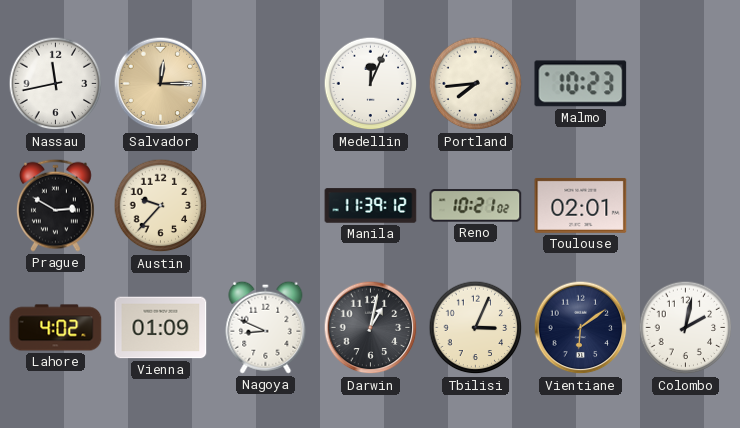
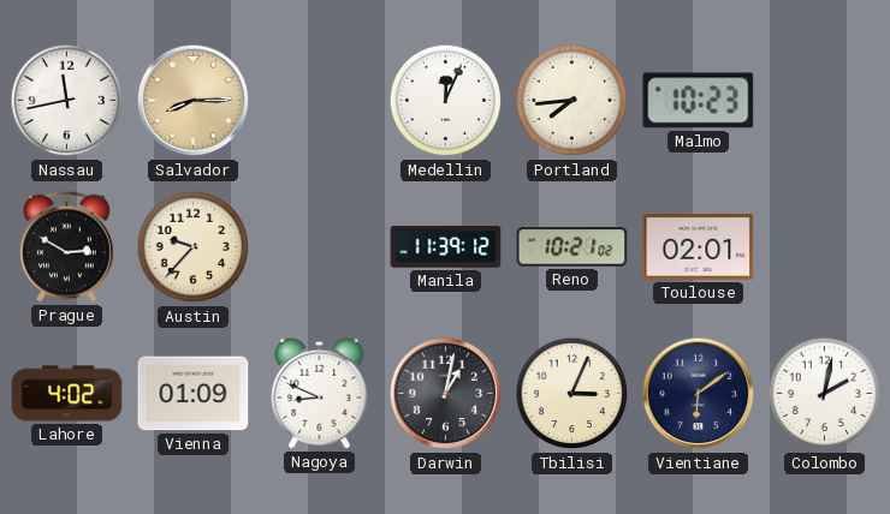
Salvador: 12:15 -> 8:15 (194, 101)
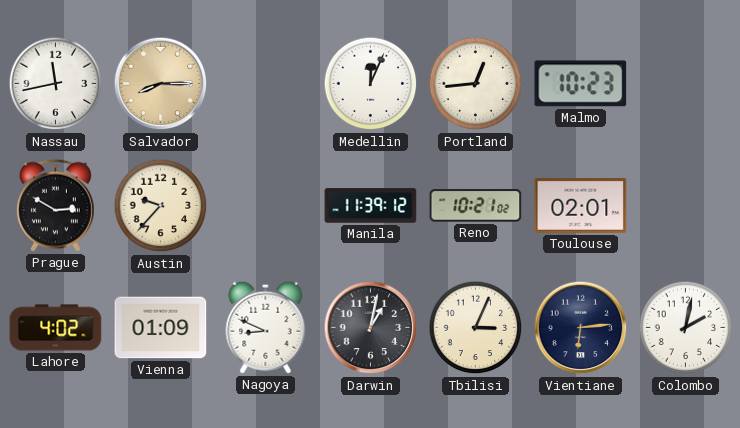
Portland: 7:44 -> 12:44 (476, 84)
Vientiane: 6:09 -> 6:14 (581, 328)
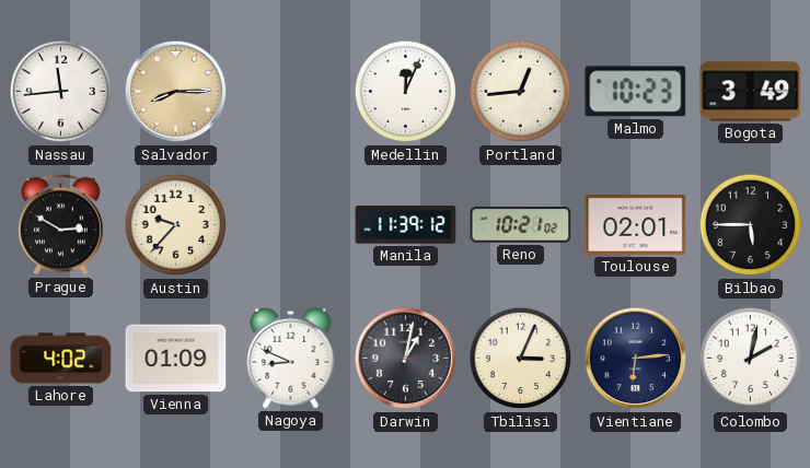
Nassau: 11:43 -> 11:44 (61, 92)
Bogota: none -> 3:49 (751, 92)
Bilbao: none -> 5:45 (751, 225)
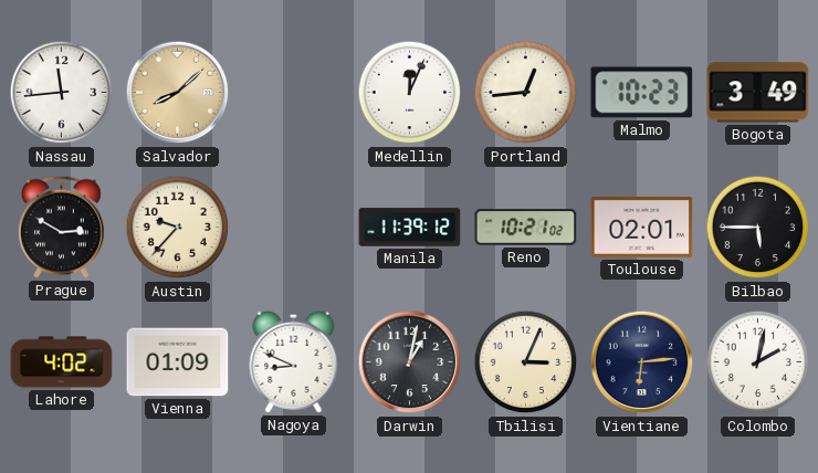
Salvador: 8:15 -> 8:08 (178, 93)
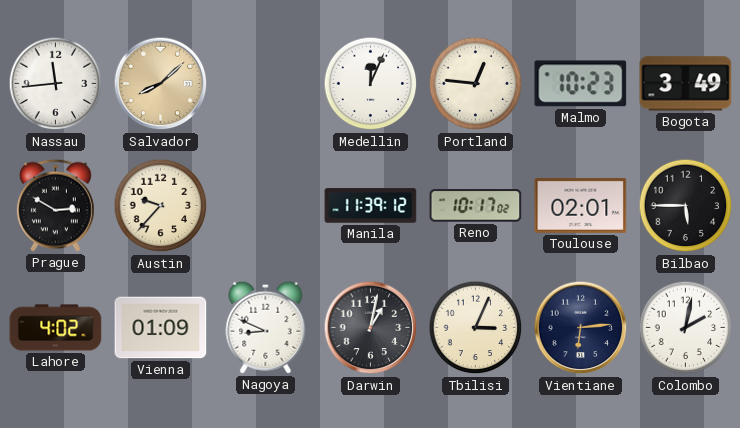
Portland: 12:44 -> 12:46 (476, 84)
Reno: 10:21 -> 10:17 (476, 206)
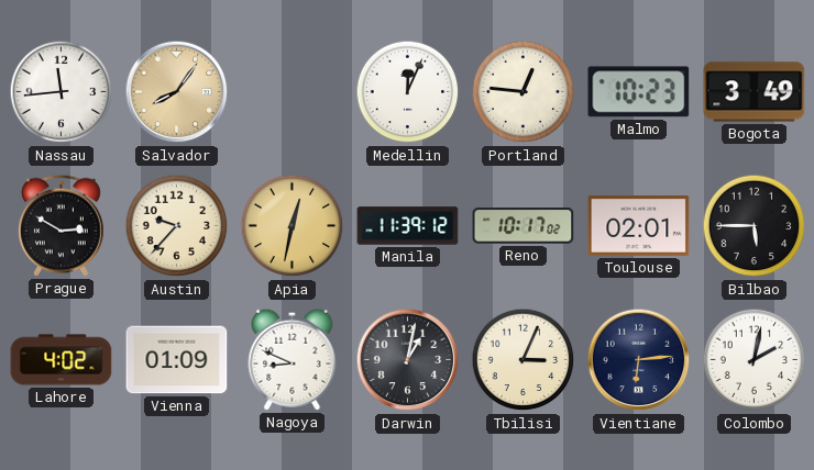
Salvador: 8:08 -> 8:06 (177, 92)
Apia: none -> 12:32 (293, 226)
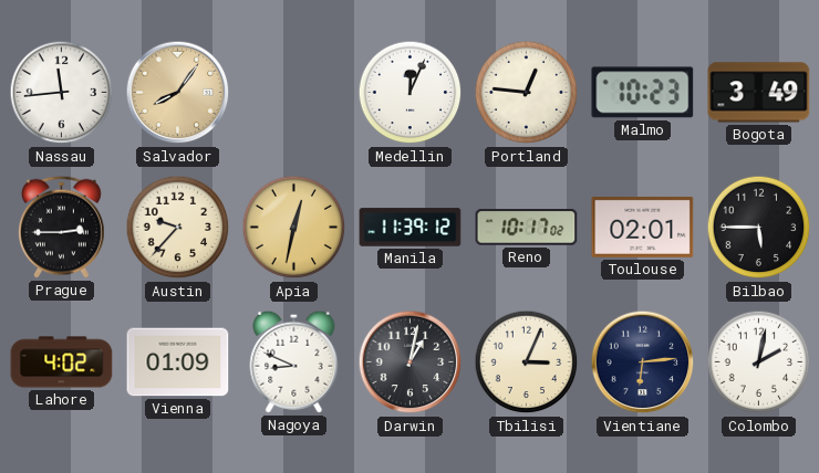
Prague: 2:50 -> 2:45 (61, 227)
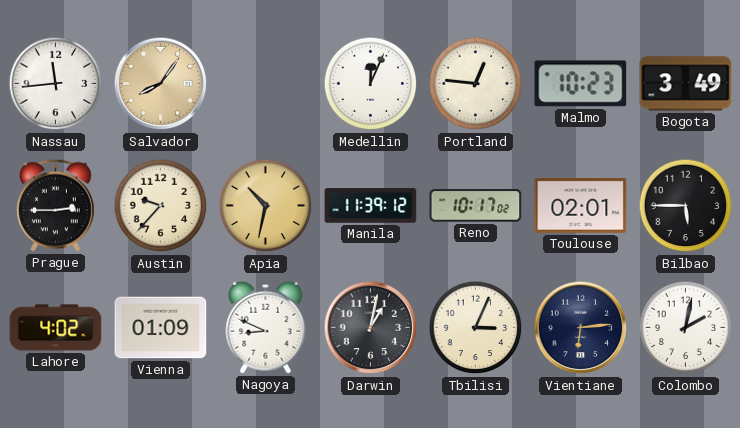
Apia: 12:32 -> 10:32 (266, 206)
